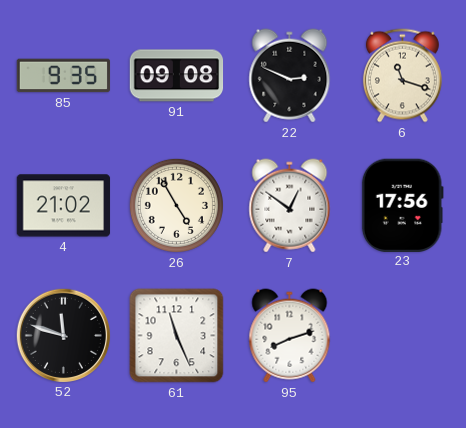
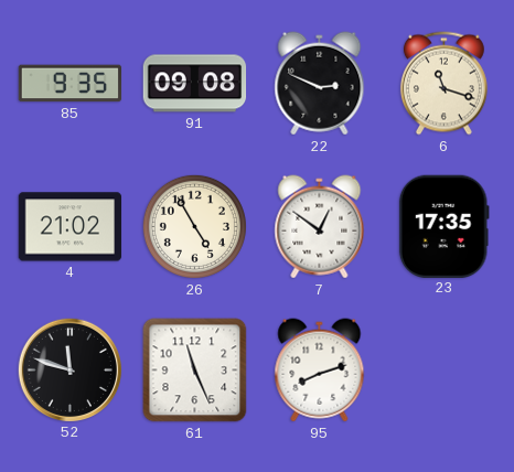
23: 17:56 -> 17:35 (443, 226)
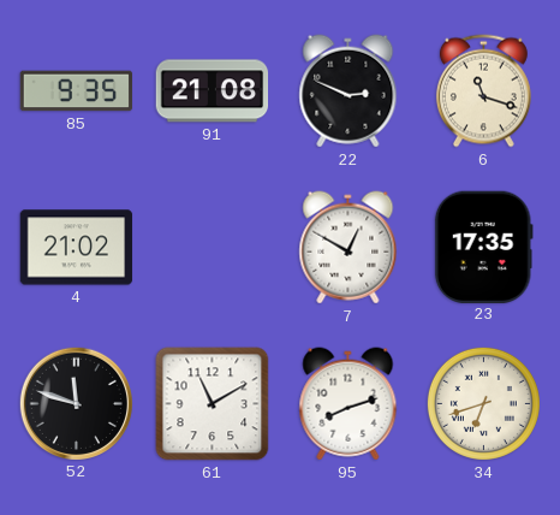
91: 09:08 -> 21:08 (213, 91)
26: 4:55 -> none (194, 226)
7: 12:51 -> 12:50 (348, 248)
61: 11:26 -> 11:10 (213, 404)
34: none -> 6:42 (483, 403)
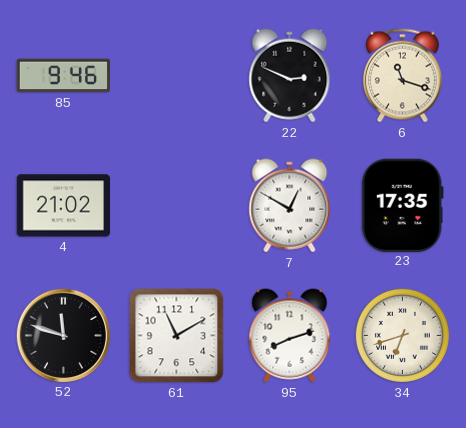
85: 9:35 -> 9:46 (64, 76)
91: 21:08 -> none (213, 91)
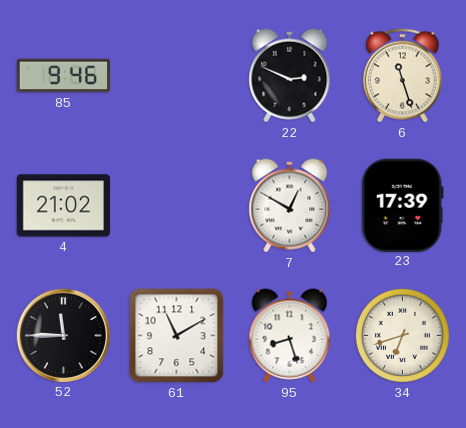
6: 11:18 -> 11:27 (402, 76)
23: 17:35 -> 17:39 (402, 205)
52: 11:48 -> 11:45 (63, 335)
95: 8:12 -> 8:27 (290, 336)
